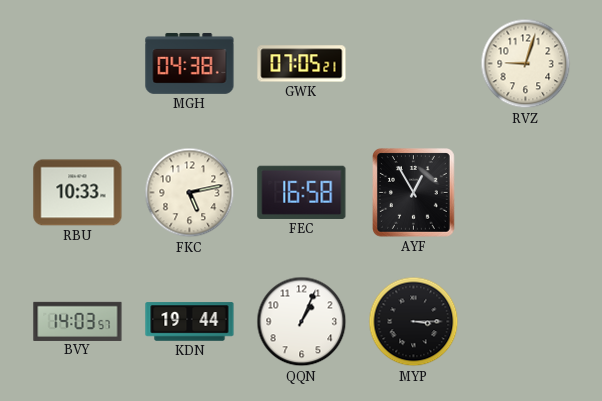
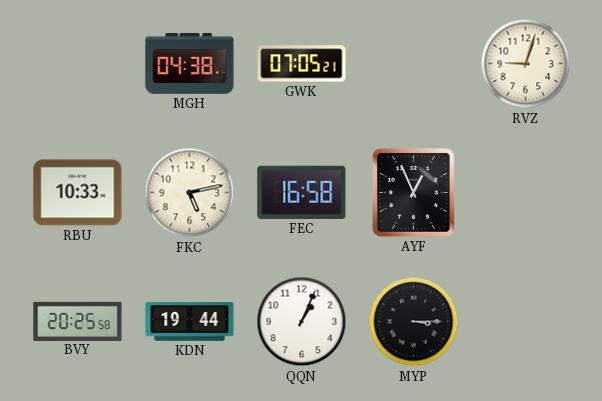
AYF: 12:55 -> 12:56 (414, 193)
BVY: 14:03 -> 20:25 (78, 321)
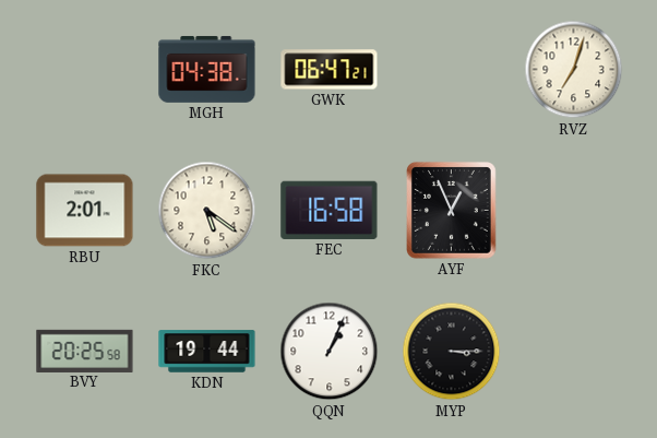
GWK: 07:05 -> 06:47 (330, 70)
RVZ: 9:03 -> 7:03 (574, 70)
RBU: 10:33 -> 2:01 (85, 211)
FKC: 5:13 -> 5:21 (207, 211)
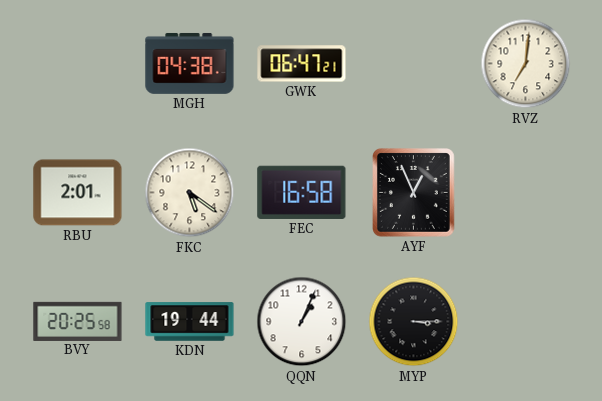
RVZ: 7:03 -> 7:01 (526, 64)
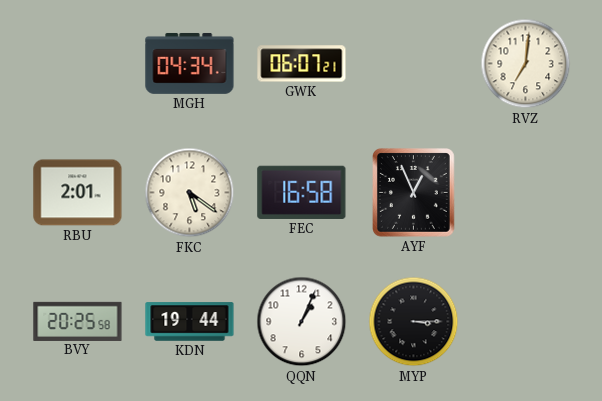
MGH: 04:38 -> 04:34 (190, 63)
GWK: 06:47 -> 06:07 (302, 64)
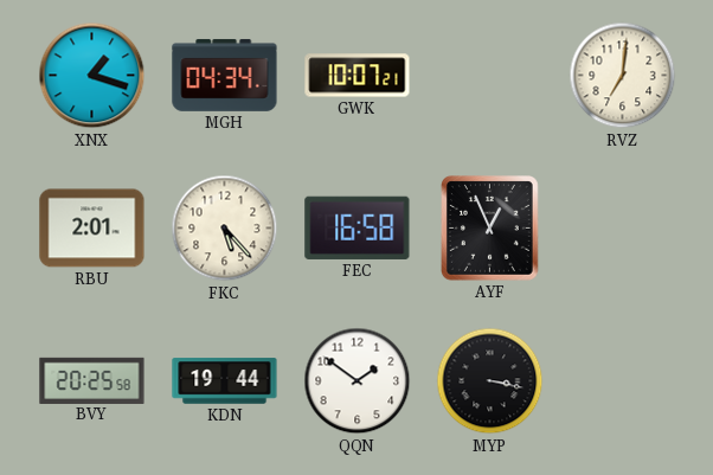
XNX: none -> 1:18 (92, 76)
GWK: 06:07 -> 10:07 (358, 76)
FKC: 5:21 -> 5:23 (225, 229)
QQN: 1:04 -> 1:51 (358, 381)
MYP: 3:15 -> 3:17 (490, 381)
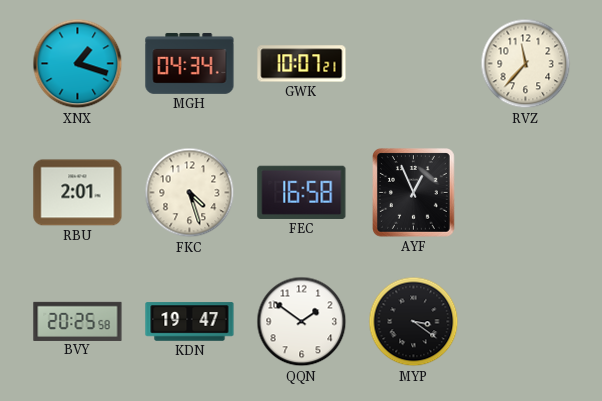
RVZ: 7:01 -> 11:37 (526, 64)
FKC: 5:23 -> 4:27 (190, 193)
KDN: 19:44 -> 19:47 (190, 322)
MYP: 3:17 -> 3:21 (414, 322)
